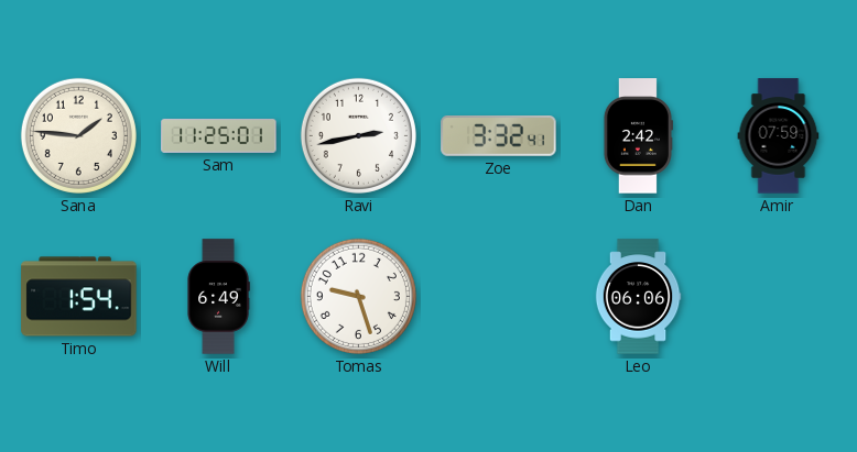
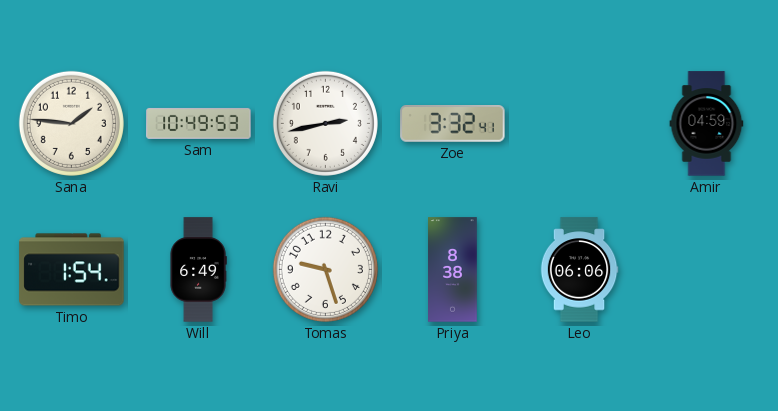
Sam: 11:25 -> 10:49 (199, 123)
Dan: 2:42 -> none (638, 136)
Amir: 07:59 -> 04:59 (707, 124)
Priya: none -> 8:38 (453, 270)
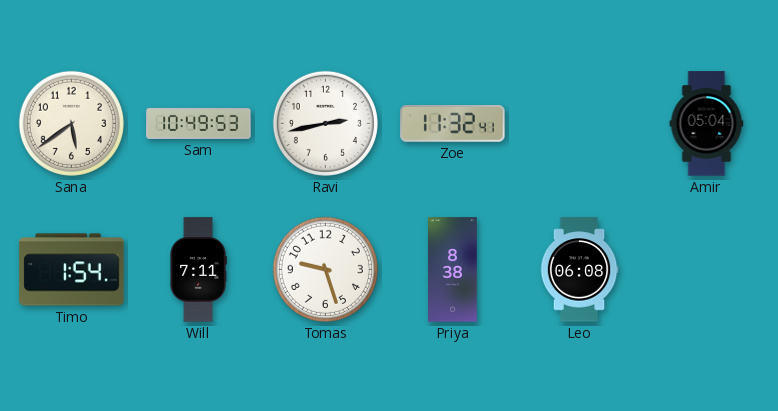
Sana: 1:46 -> 5:39 (71, 123)
Zoe: 3:32 -> 11:32 (453, 124)
Amir: 04:59 -> 05:04 (707, 124)
Will: 6:49 -> 7:11 (198, 270)
Leo: 06:06 -> 06:08 (579, 270)
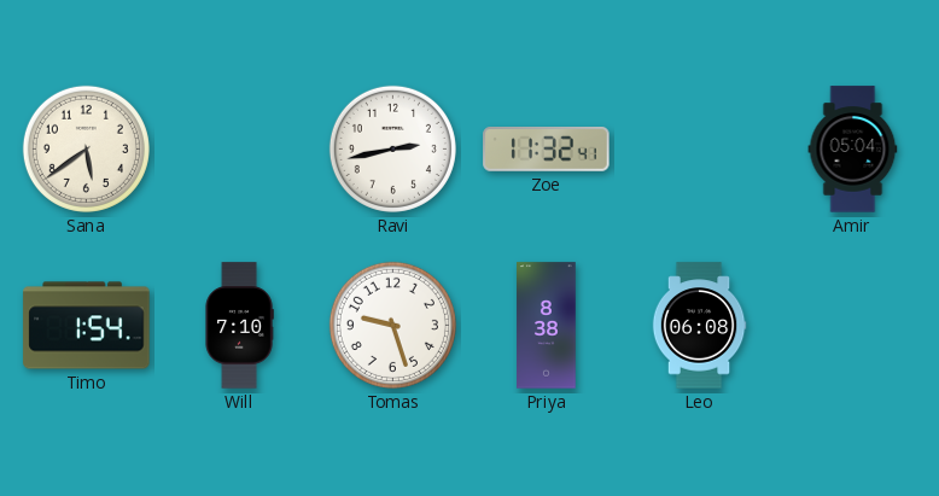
Sam: 10:49 -> none (199, 123)
Will: 7:11 -> 7:10 (239, 326)
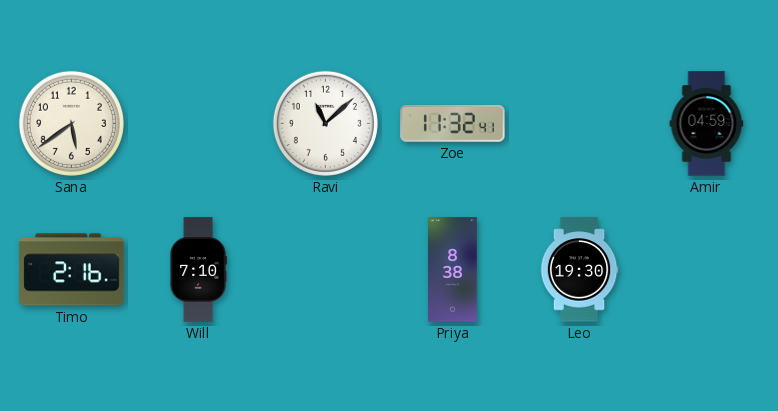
Ravi: 2:43 -> 11:08 (325, 123)
Amir: 05:04 -> 04:59 (707, 124)
Timo: 1:54 -> 2:16 (72, 270)
Tomas: 9:27 -> none (392, 325)
Leo: 06:08 -> 19:30 (579, 270)
